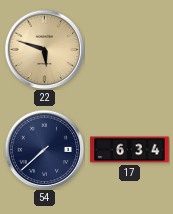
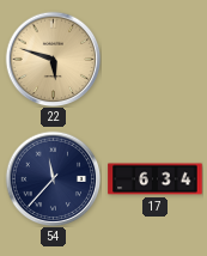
54: 7:38 -> 11:37 (53, 178)
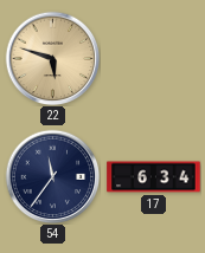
54: 11:37 -> 11:36 (52, 176)
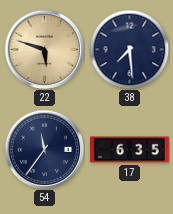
38: none -> 7:29 (129, 49)
17: 6:34 -> 6:35 (130, 150)
